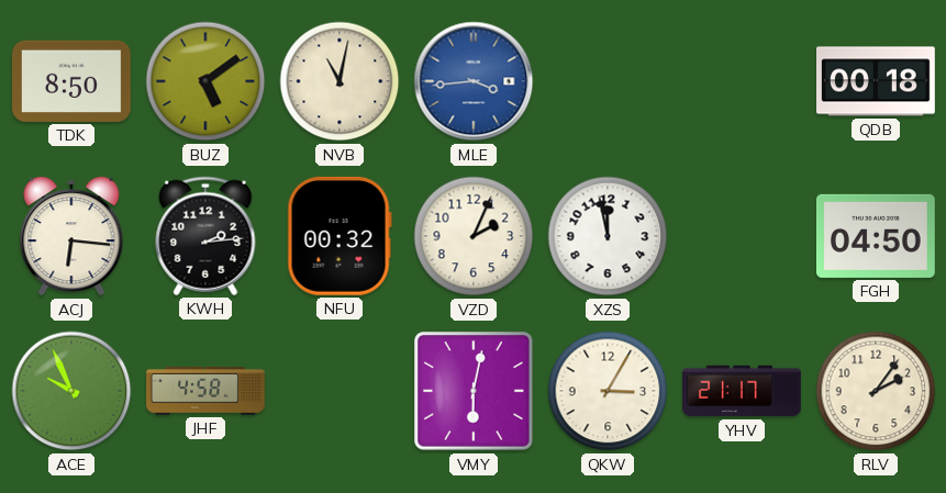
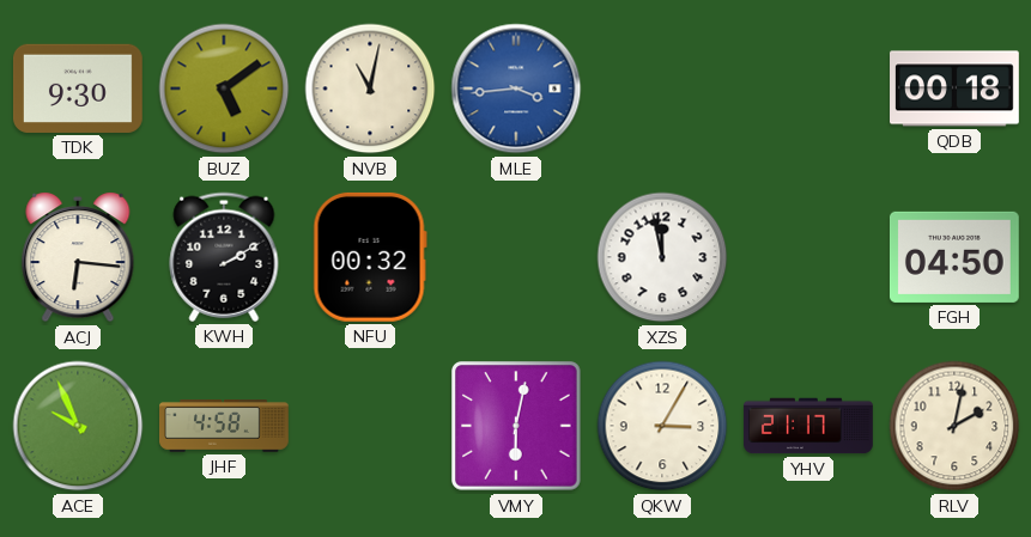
TDK: 8:50 -> 9:30 (78, 89)
KWH: 2:14 -> 2:10 (224, 257)
VZD: 2:04 -> none (474, 236)
RLV: 2:06 -> 2:02 (954, 426)
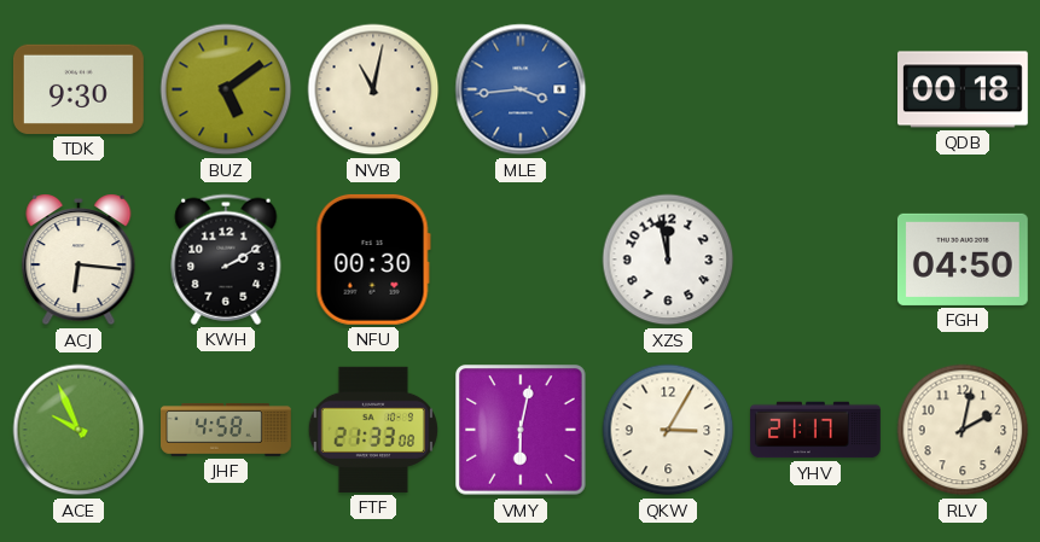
NFU: 00:32 -> 00:30 (373, 260)
FTF: none -> 21:33 (373, 430)
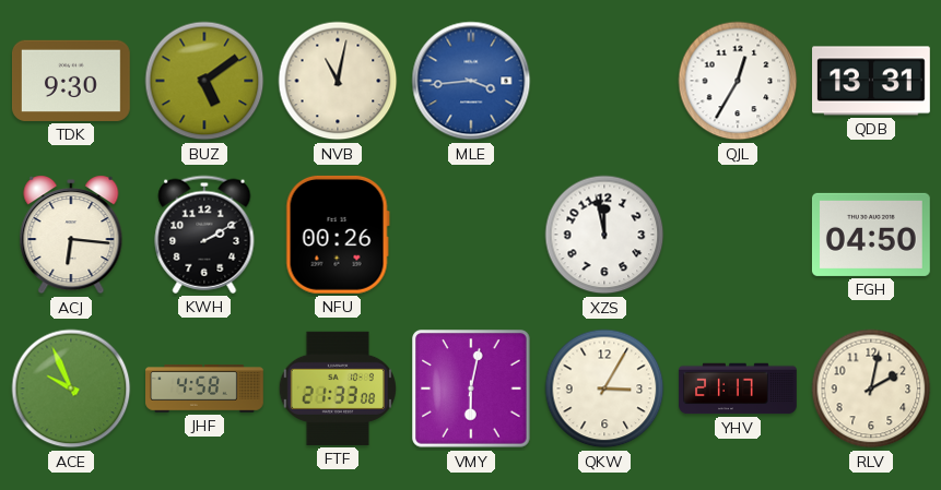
QJL: none -> 12:35 (738, 81)
QDB: 00:18 -> 13:31 (872, 81)
NFU: 00:30 -> 00:26 (338, 235)
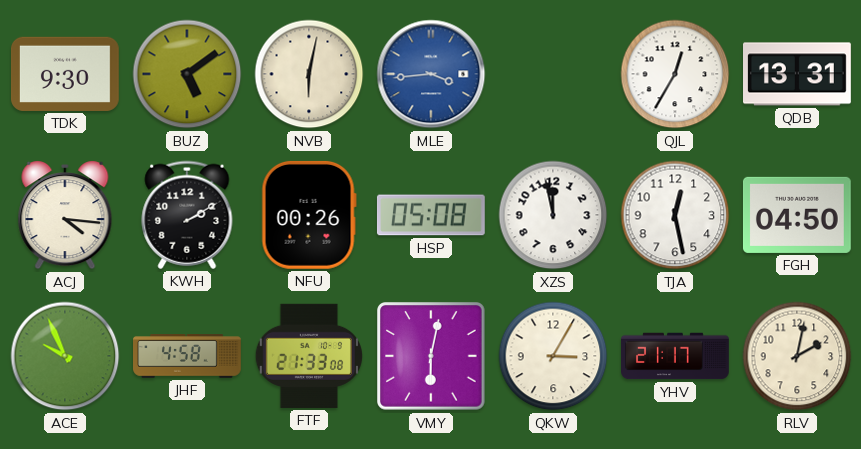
NVB: 11:02 -> 6:02 (309, 74)
ACJ: 6:16 -> 4:16 (65, 215)
HSP: none -> 05:08 (431, 215)
TJA: none -> 12:28 (675, 215)
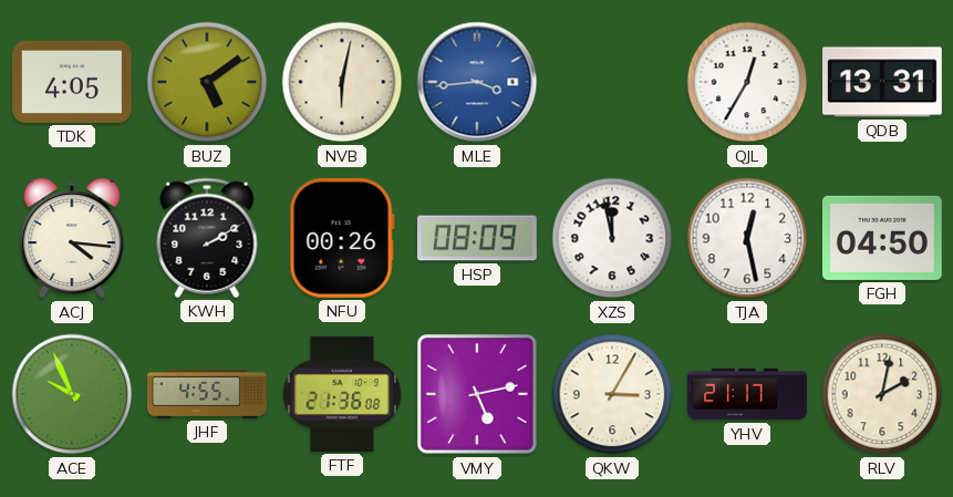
TDK: 9:30 -> 4:05 (72, 82)
HSP: 05:08 -> 08:09 (477, 238)
JHF: 4:58 -> 4:55 (208, 394)
FTF: 21:33 -> 21:36 (342, 394)
VMY: 6:02 -> 5:13 (478, 395)
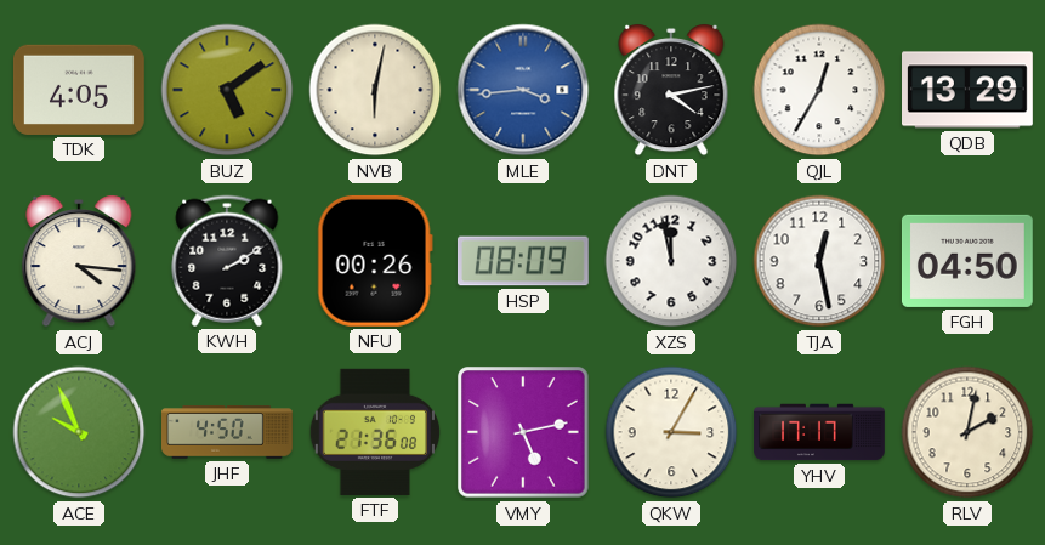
DNT: none -> 4:13 (671, 90)
QDB: 13:31 -> 13:29 (969, 90)
JHF: 4:55 -> 4:50 (228, 432)
YHV: 21:17 -> 17:17 (819, 432)
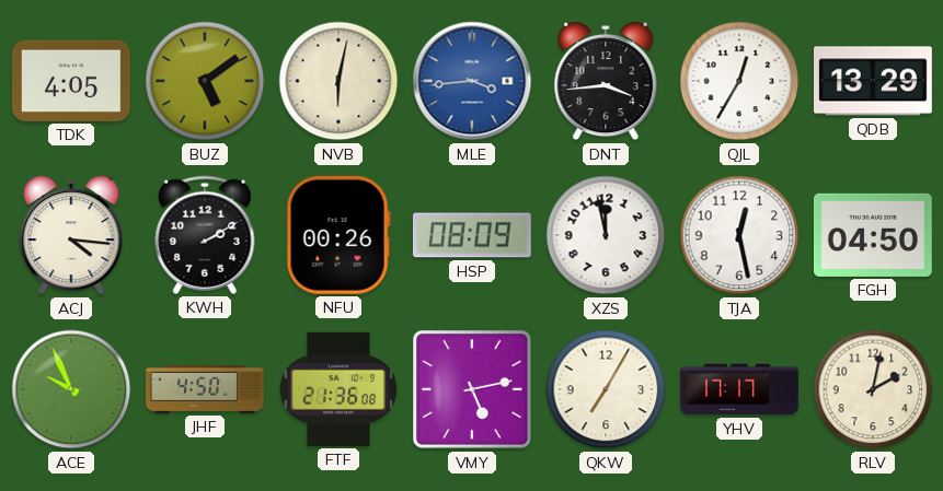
DNT: 4:13 -> 3:44 (606, 81)
QKW: 3:05 -> 7:05 (606, 389)
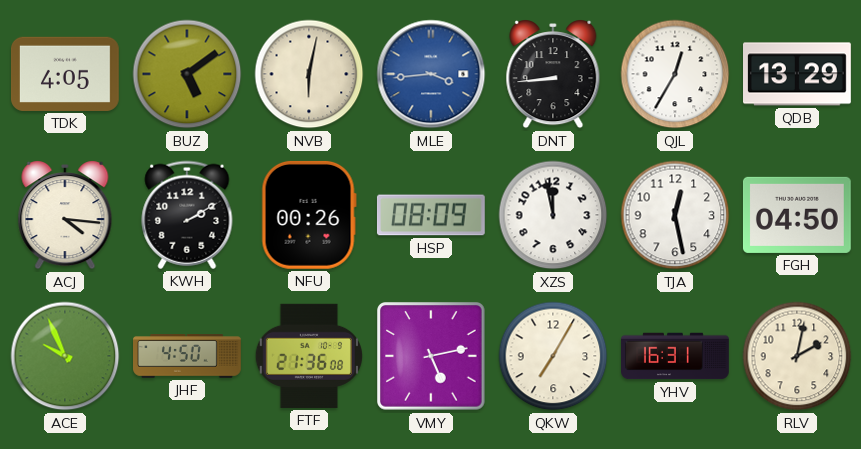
DNT: 3:44 -> 8:44 (553, 74)
YHV: 17:17 -> 16:31 (675, 356)
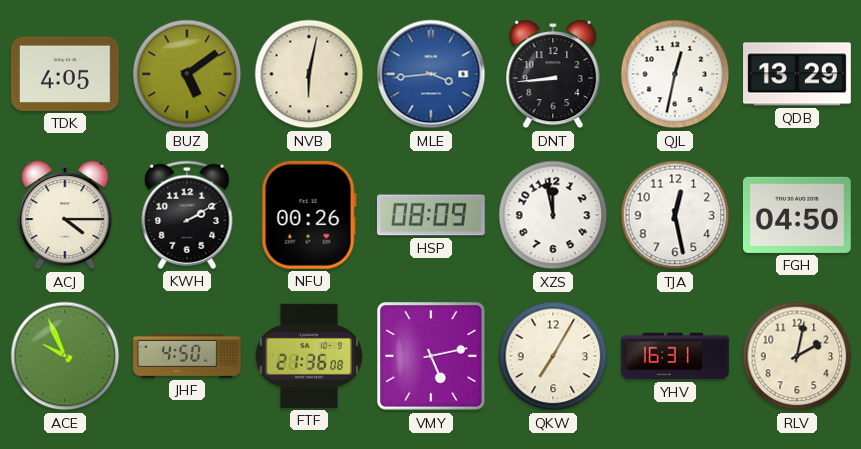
QJL: 12:35 -> 12:32 (675, 74)
ACJ: 4:16 -> 4:15 (65, 215)
